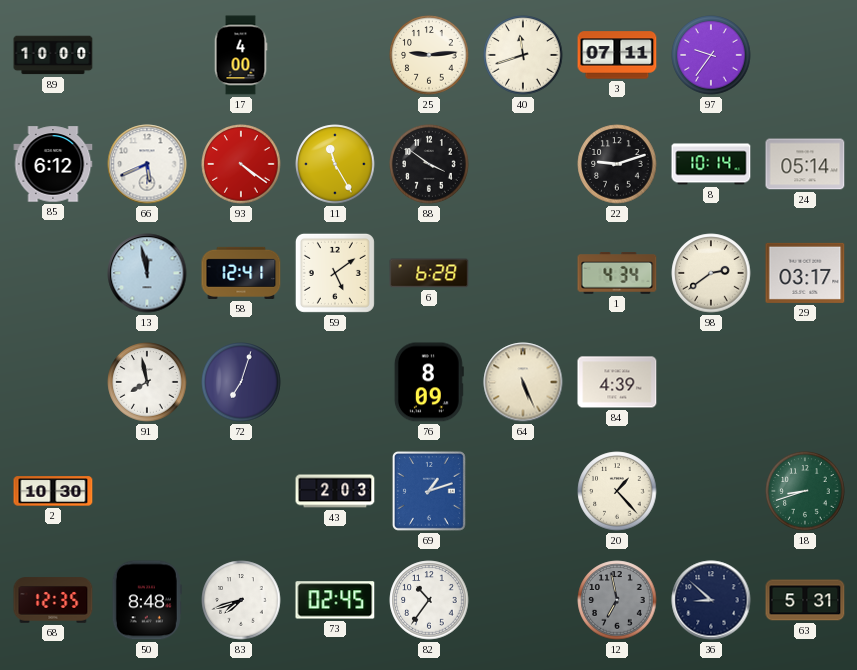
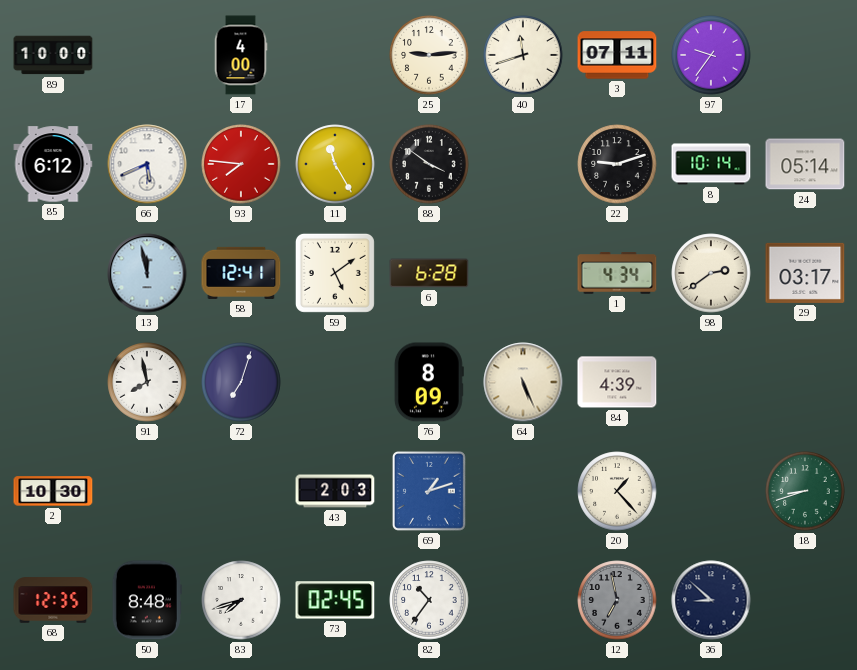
93: 4:21 -> 7:46 (241, 164)
63: 5:31 -> none (805, 600)
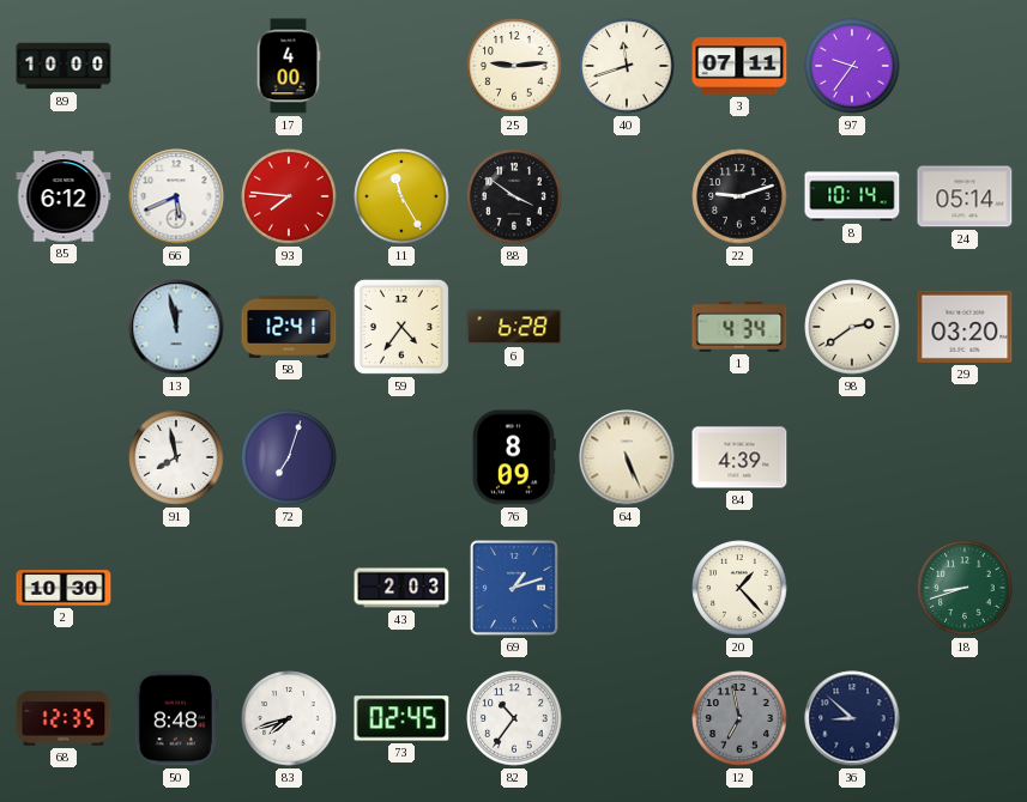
59: 5:09 -> 4:36 (401, 327)
29: 03:17 -> 03:20 (965, 327)
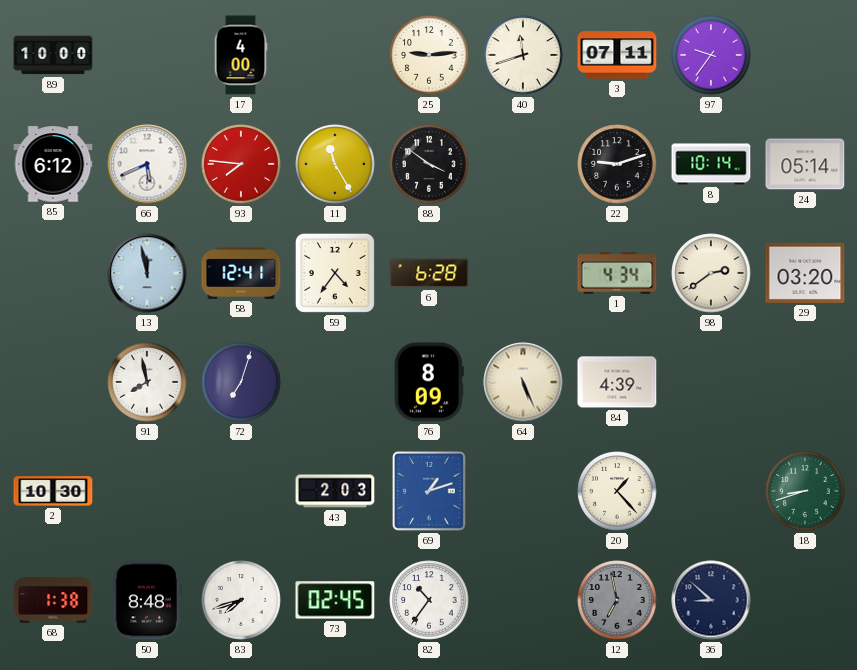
68: 12:35 -> 1:38 (53, 600)
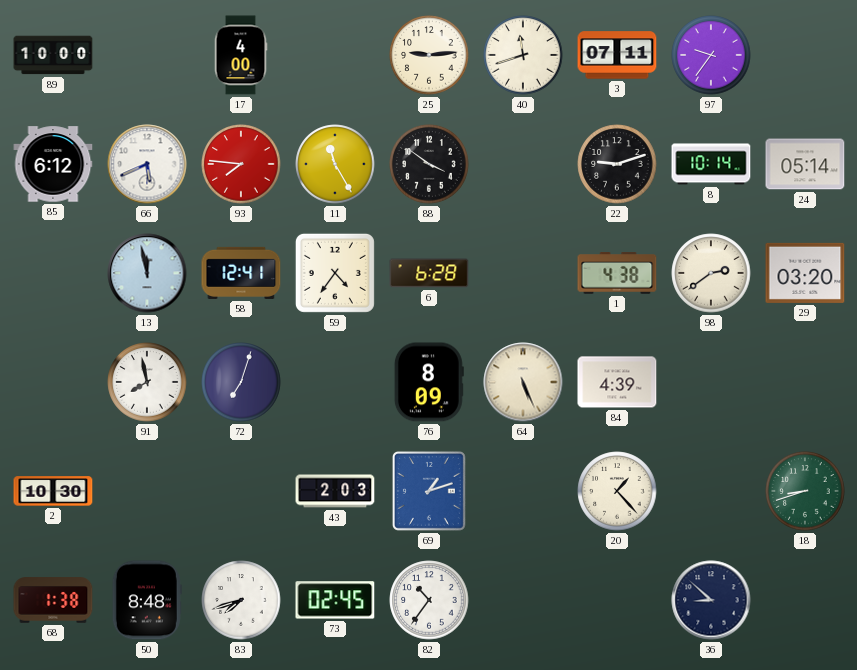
1: 4:34 -> 4:38 (617, 273)
12: 6:58 -> none (617, 600)
